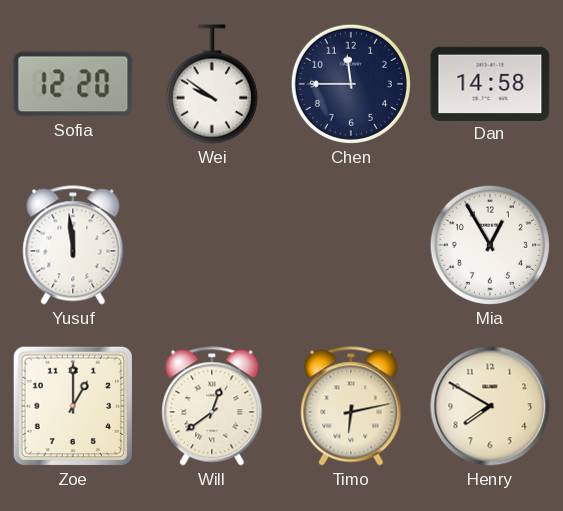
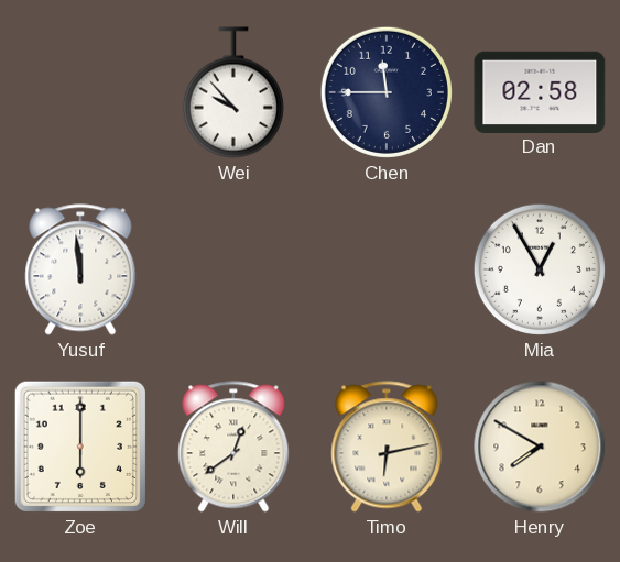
Sofia: 12:20 -> none (73, 84)
Wei: 9:51 -> 9:53 (233, 92)
Dan: 14:58 -> 02:58 (540, 91)
Zoe: 1:00 -> 6:00 (80, 447)
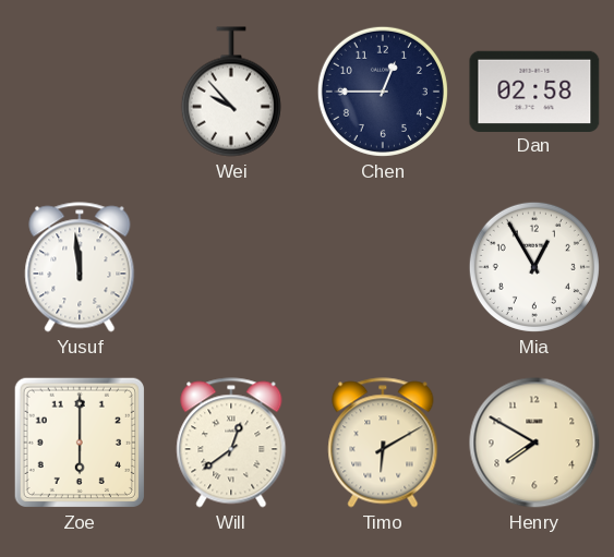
Chen: 11:45 -> 12:45 (383, 92)
Timo: 6:13 -> 6:10 (383, 443)
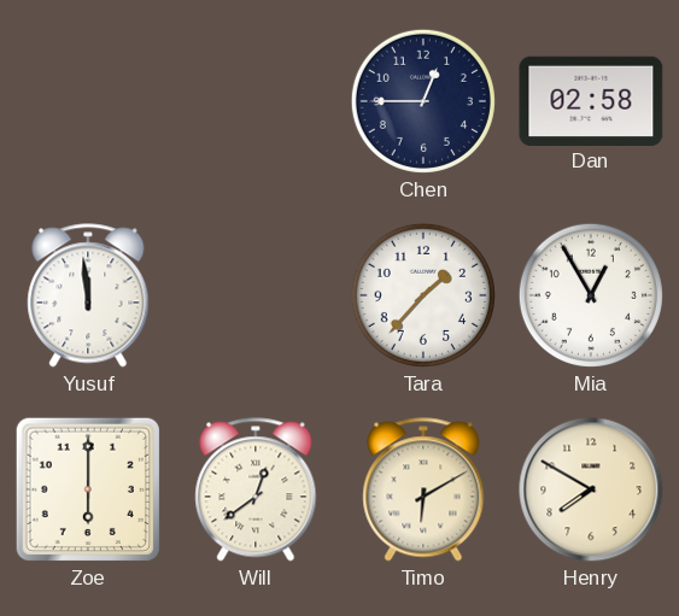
Wei: 9:53 -> none (231, 92)
Tara: none -> 1:37 (423, 295)
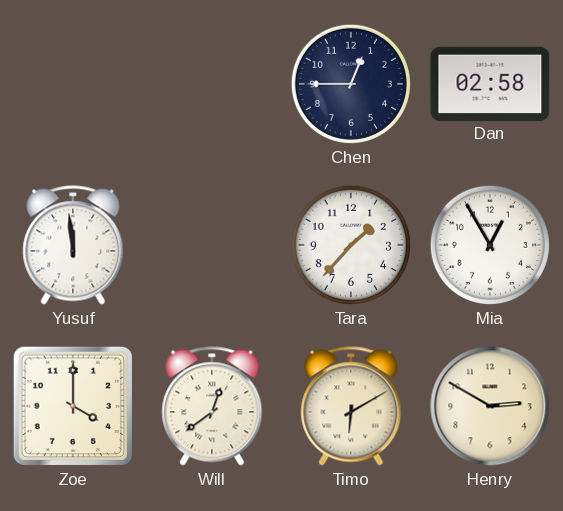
Zoe: 6:00 -> 4:00 (73, 406)
Henry: 7:50 -> 2:50 (490, 406)
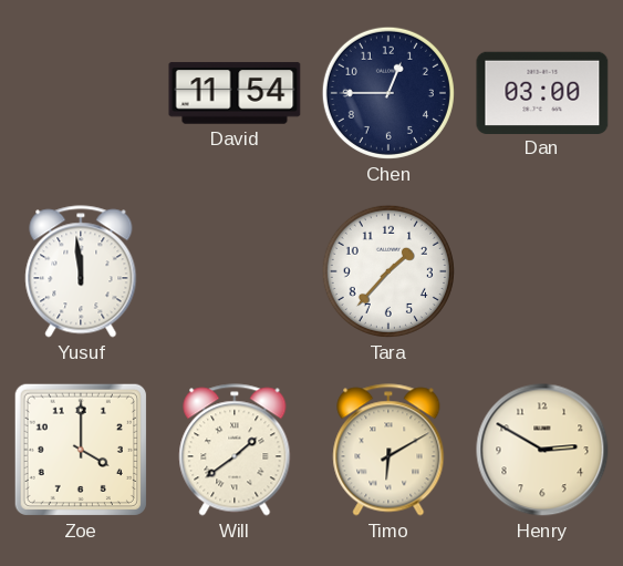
David: none -> 11:54 (235, 93)
Dan: 02:58 -> 03:00 (542, 92)
Mia: 12:55 -> none (490, 245)
Will: 12:39 -> 1:39 (235, 450)
